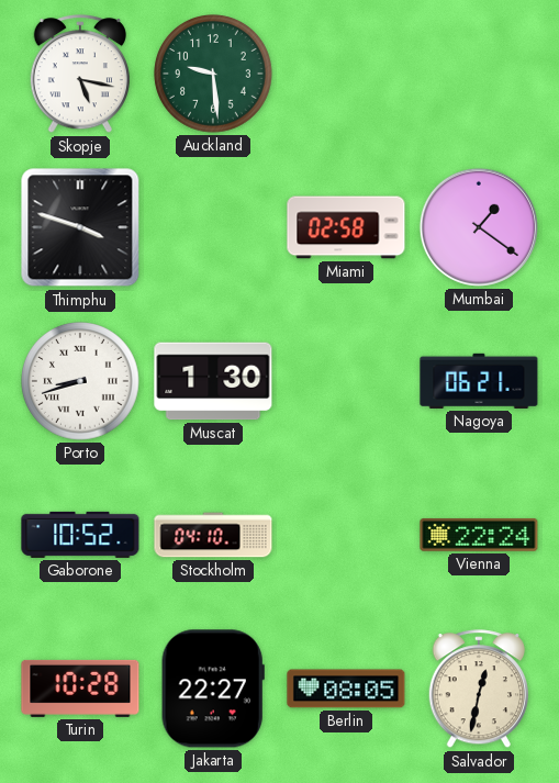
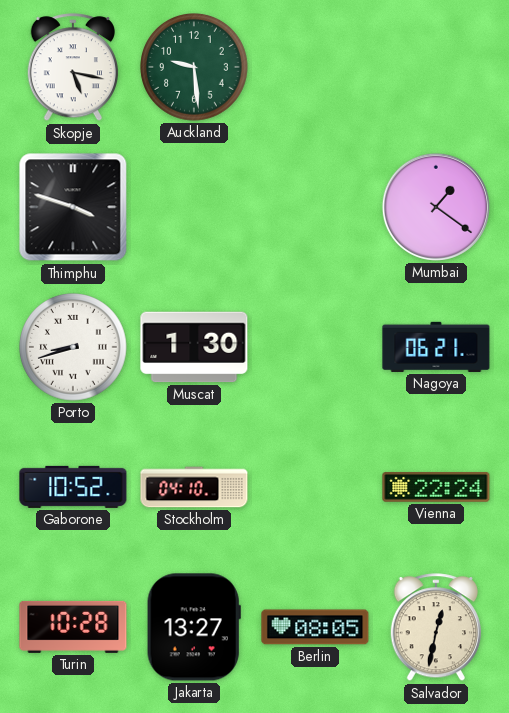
Miami: 02:58 -> none (346, 227)
Jakarta: 22:27 -> 13:27 (194, 627)
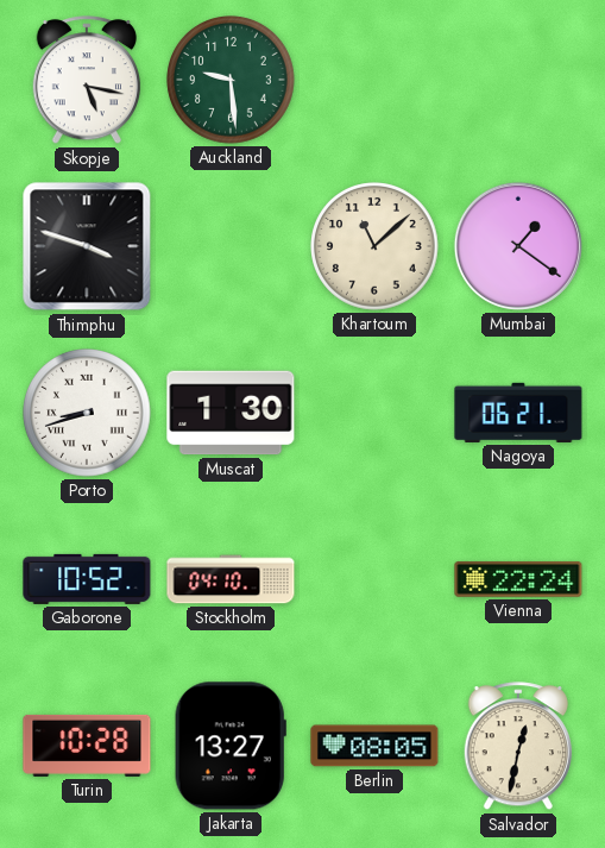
Khartoum: none -> 11:08 (374, 246)
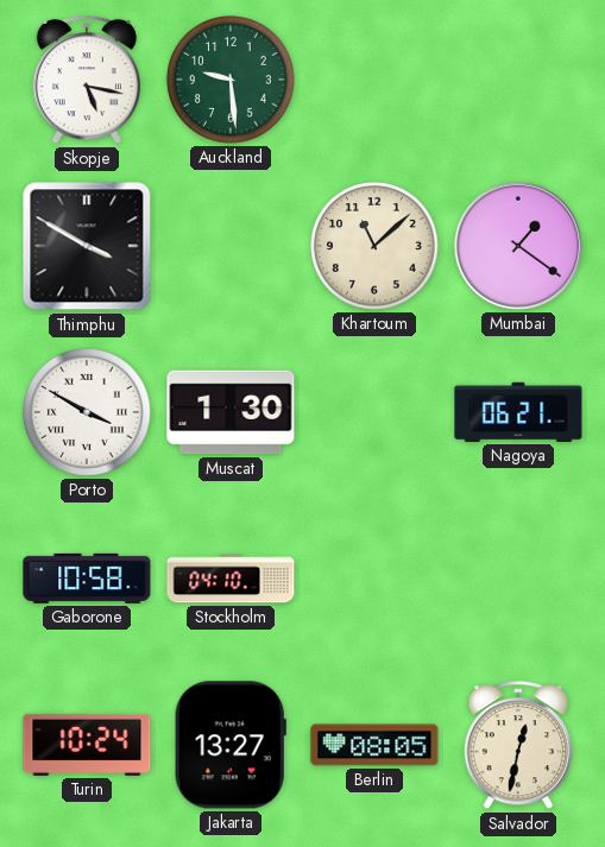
Thimphu: 3:48 -> 3:50 (87, 246)
Porto: 8:42 -> 3:50 (87, 412)
Gaborone: 10:52 -> 10:58 (87, 579)
Vienna: 22:24 -> none (518, 579)
Turin: 10:28 -> 10:24 (87, 745)
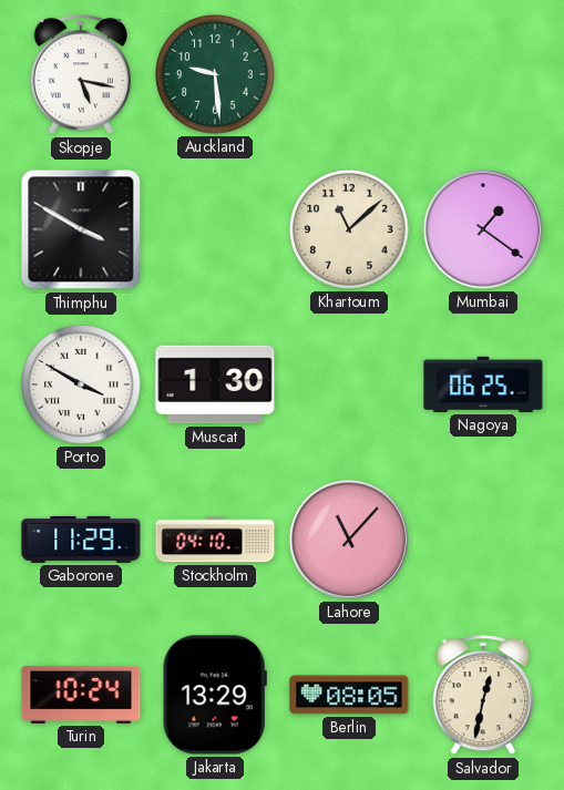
Nagoya: 06:21 -> 06:25 (483, 384)
Gaborone: 10:58 -> 11:29 (81, 540)
Lahore: none -> 11:07 (349, 540)
Jakarta: 13:27 -> 13:29 (215, 695)
